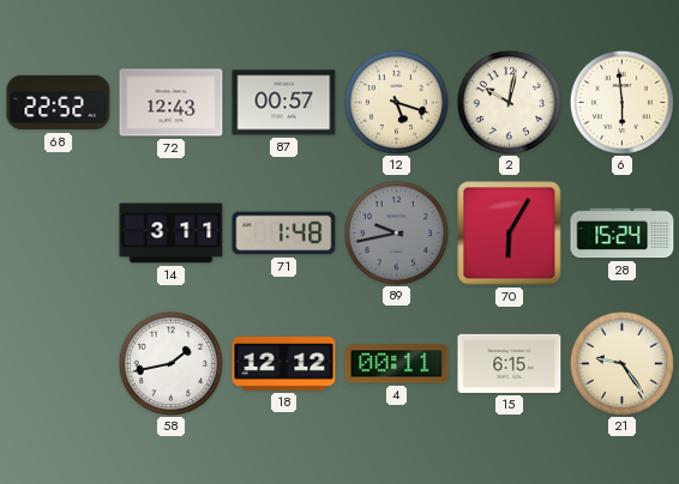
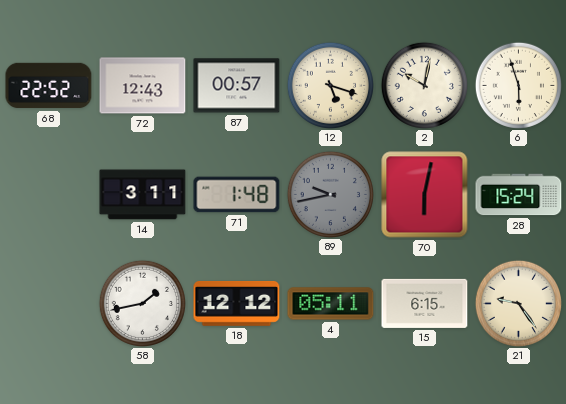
6: 5:59 -> 5:57 (518, 85)
70: 6:05 -> 6:02 (425, 195)
4: 00:11 -> 05:11 (331, 304)
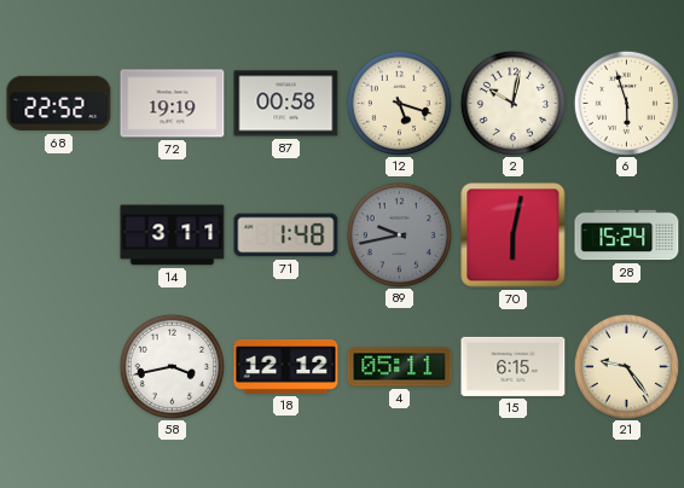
72: 12:43 -> 19:19 (173, 104)
87: 00:57 -> 00:58 (286, 104)
58: 1:43 -> 3:43 (172, 366)
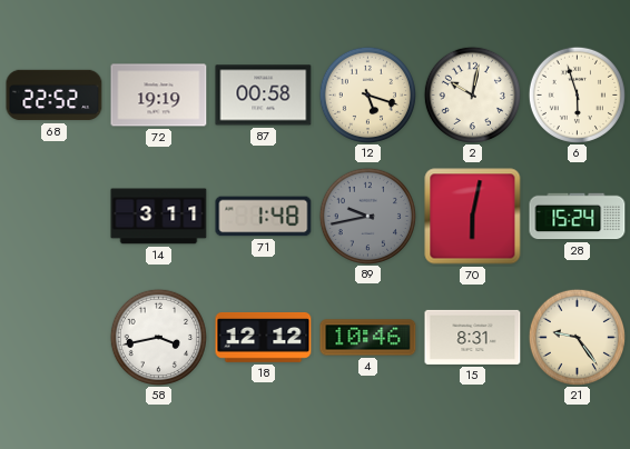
4: 05:11 -> 10:46 (368, 338)
15: 6:15 -> 8:31 (473, 337)
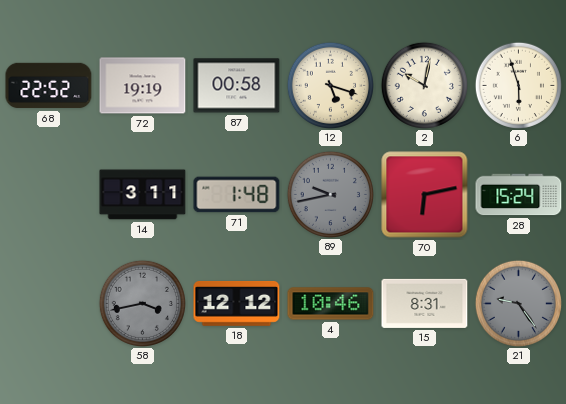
70: 6:02 -> 6:13 (425, 195)
58 dial: white -> grey (142, 303)
21 dial: cream -> grey (518, 303)
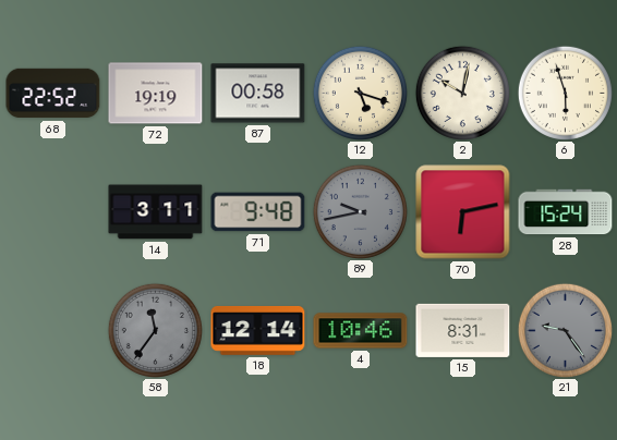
71: 1:48 -> 9:48 (258, 212)
58: 3:43 -> 11:36 (155, 330)
18: 12:12 -> 12:14 (258, 331)
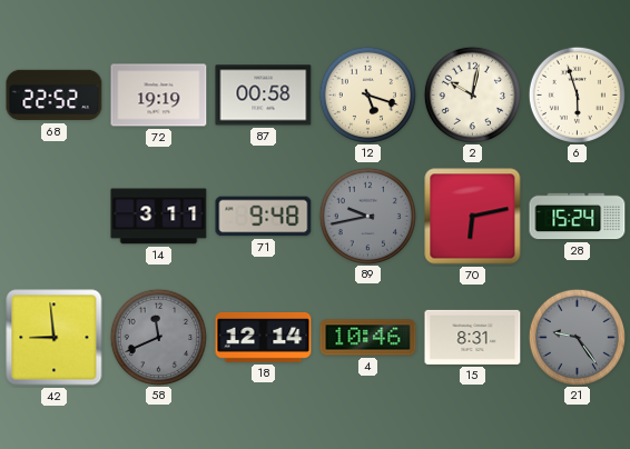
42: none -> 8:59 (55, 338)
58: 11:36 -> 11:41 (158, 337)
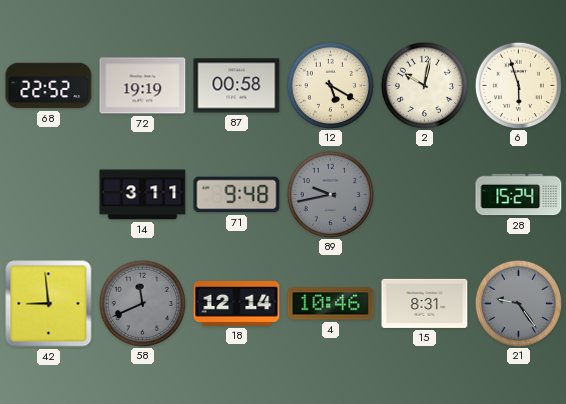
12: 5:18 -> 5:20 (330, 85)
70: 6:13 -> none (473, 217)
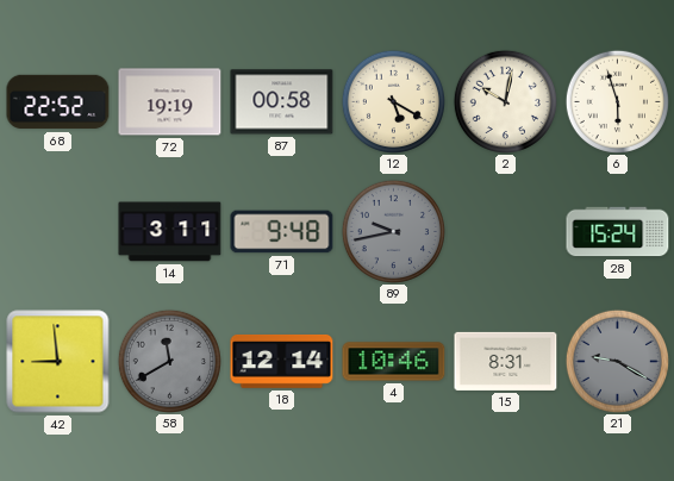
58: 11:41 -> 11:40 (169, 361)
21: 9:24 -> 9:20 (617, 361)
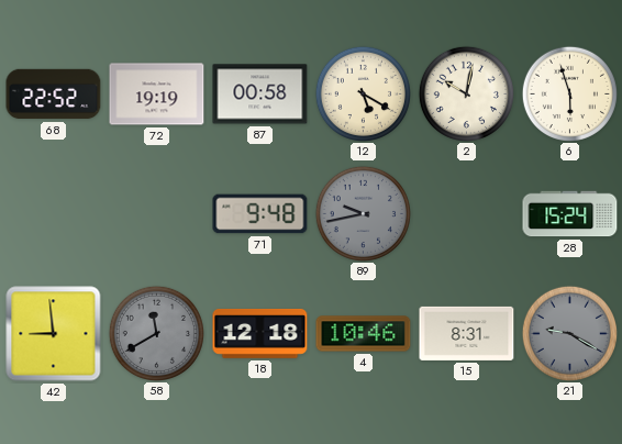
14: 3:11 -> none (170, 232)
18: 12:14 -> 12:18 (260, 334)
